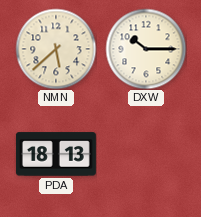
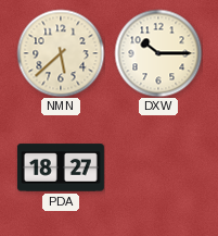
PDA: 18:13 -> 18:27 (61, 167)
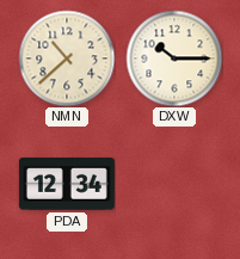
NMN: 5:38 -> 10:38 (67, 58)
PDA: 18:27 -> 12:34 (67, 184)
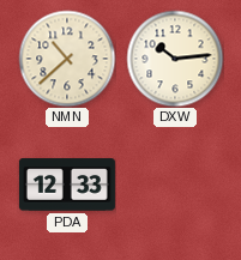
DXW: 10:15 -> 10:14 (175, 59)
PDA: 12:34 -> 12:33 (67, 185)
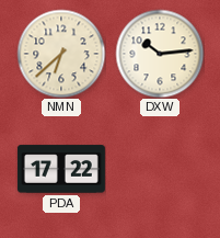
NMN: 10:38 -> 6:38 (61, 54)
PDA: 12:33 -> 17:22 (61, 169)
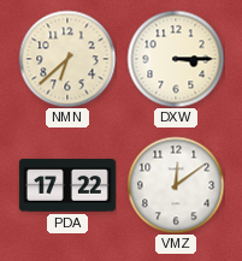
DXW: 10:14 -> 3:15 (176, 59)
VMZ: none -> 12:09 (176, 185)
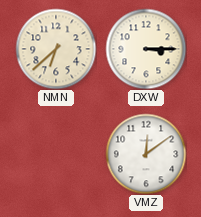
PDA: 17:22 -> none (67, 185)
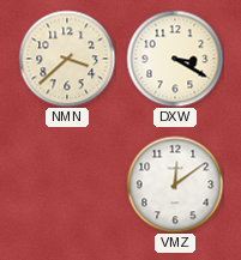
NMN: 6:38 -> 3:38 (67, 59)
DXW: 3:15 -> 3:20 (175, 59)
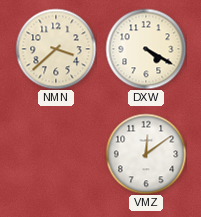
DXW: 3:20 -> 4:20 (146, 49)
